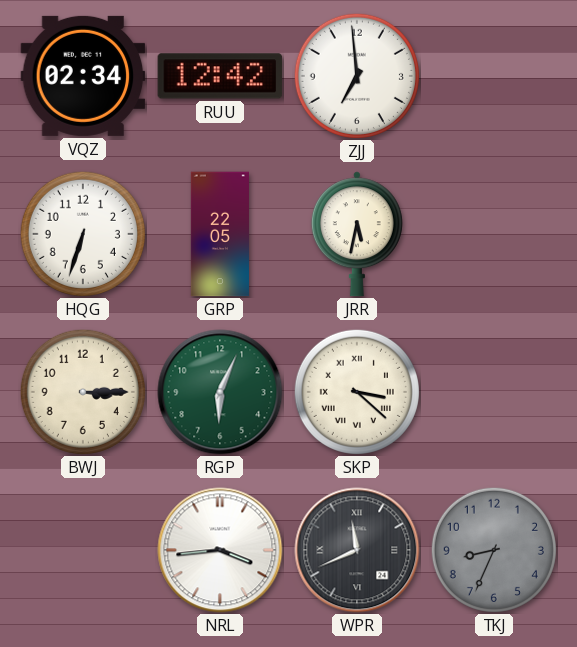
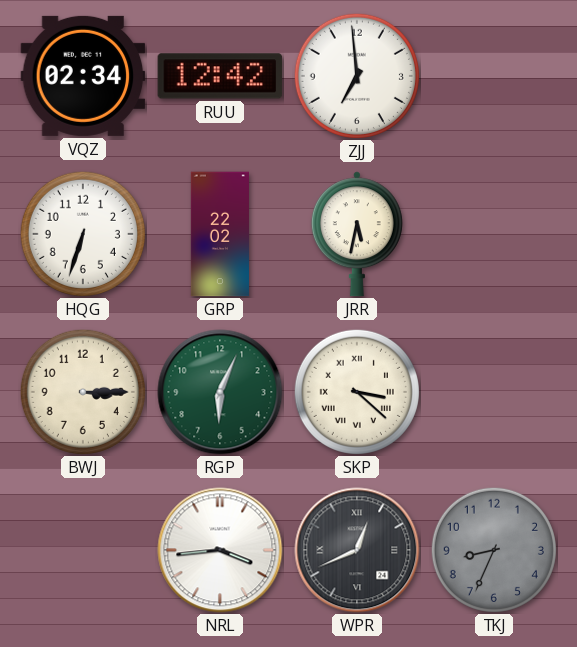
GRP: 22:05 -> 22:02 (220, 234)
WPR: 11:41 -> 12:41 (357, 550)
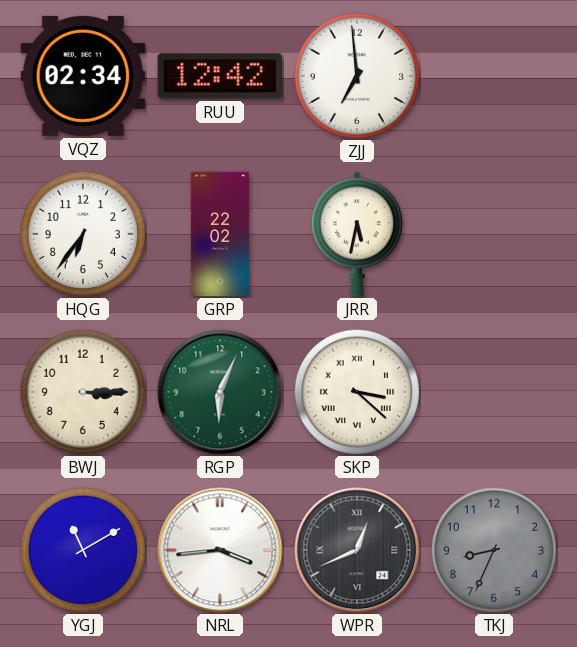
HQG: 6:33 -> 6:36 (83, 234)
YGJ: none -> 11:10 (83, 550)
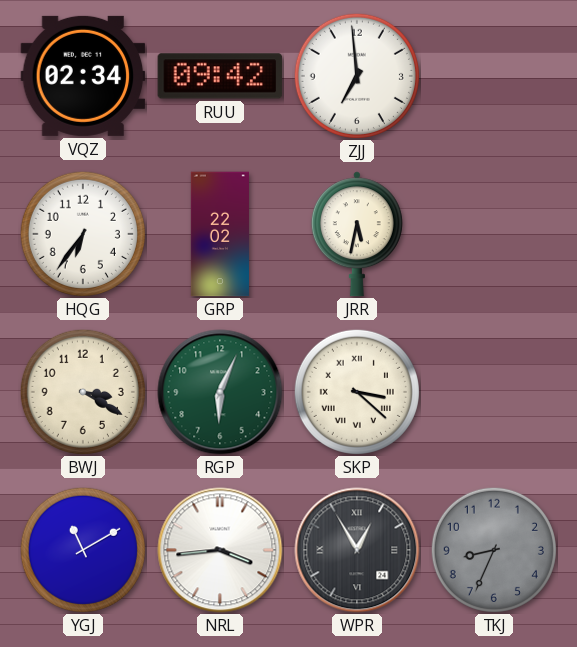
RUU: 12:42 -> 09:42 (220, 76)
BWJ: 3:15 -> 3:20 (83, 392)
WPR: 12:41 -> 12:55 (357, 550)
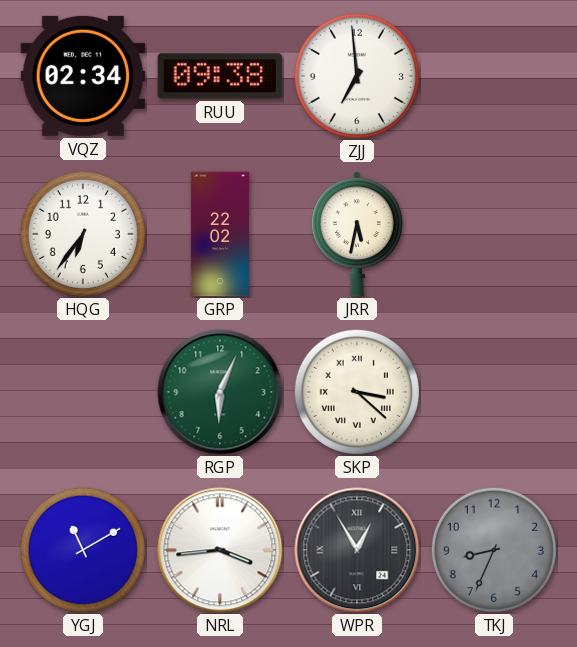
RUU: 09:42 -> 09:38 (220, 76)
BWJ: 3:20 -> none (83, 392)
